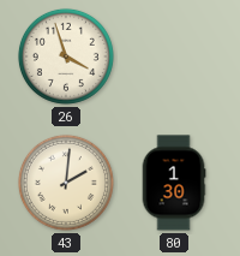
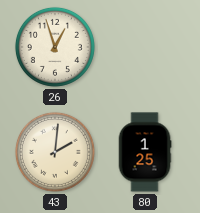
26: 3:57 -> 12:57 (55, 47)
80: 1:30 -> 1:25 (145, 152)
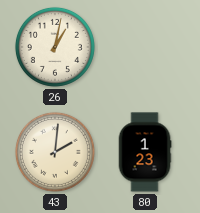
26: 12:57 -> 1:02 (55, 47)
80: 1:25 -> 1:23 (145, 152)
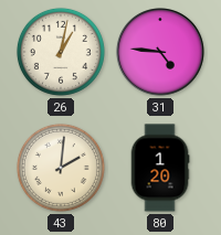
31: none -> 4:46 (160, 52)
80: 1:23 -> 1:20 (160, 168)
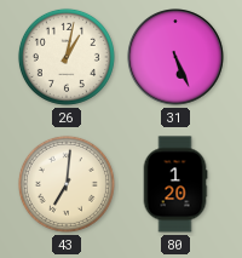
31: 4:46 -> 5:26 (175, 57)
43: 2:01 -> 7:01 (67, 184)
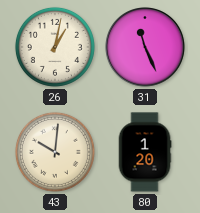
31: 5:26 -> 11:26 (145, 47)
43: 7:01 -> 10:01 (55, 152)
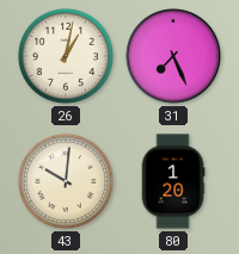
31: 11:26 -> 7:26 (173, 56)
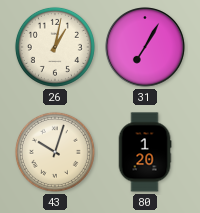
31: 7:26 -> 7:05 (145, 47)
43: 10:01 -> 10:03 (55, 152)
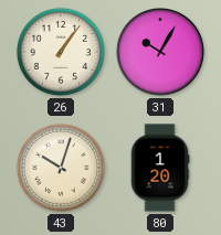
26: 1:02 -> 1:06 (61, 52)
31: 7:05 -> 10:05 (160, 52)
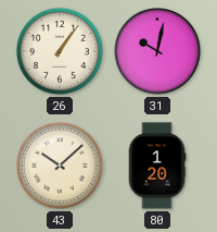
31: 10:05 -> 10:02 (157, 51)
43: 10:03 -> 10:08 (60, 166)
